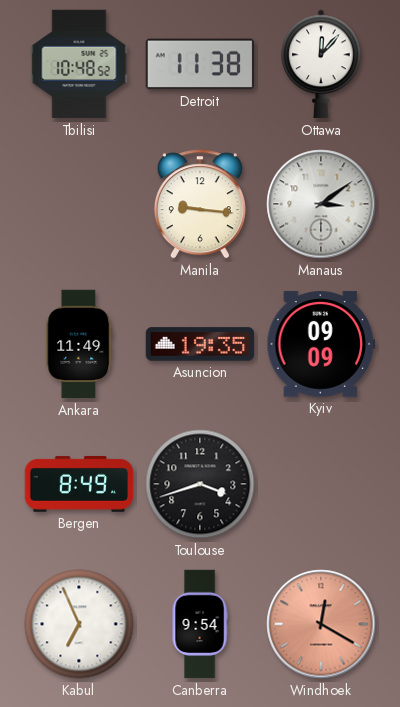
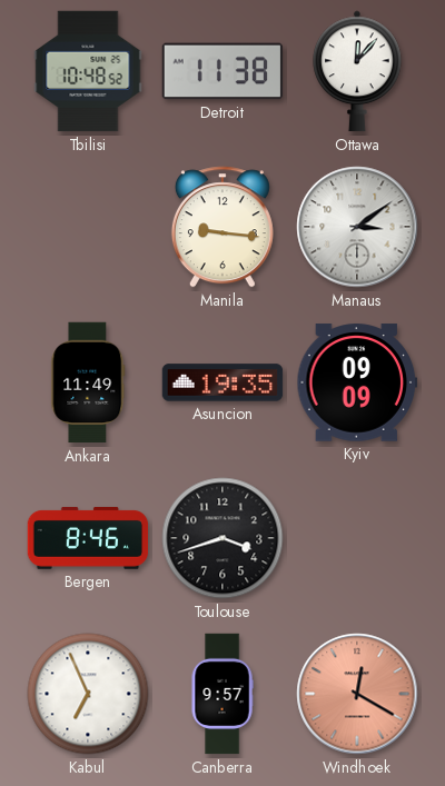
Bergen: 8:49 -> 8:46 (88, 538)
Canberra: 9:54 -> 9:57 (222, 694)
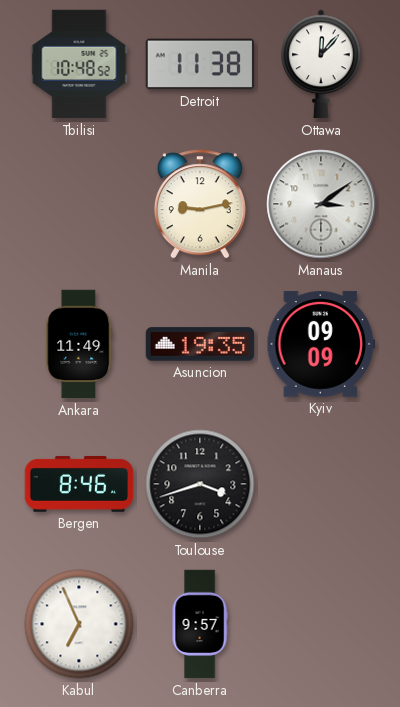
Manila: 9:16 -> 9:13 (200, 204)
Windhoek: 12:20 -> none (357, 694)
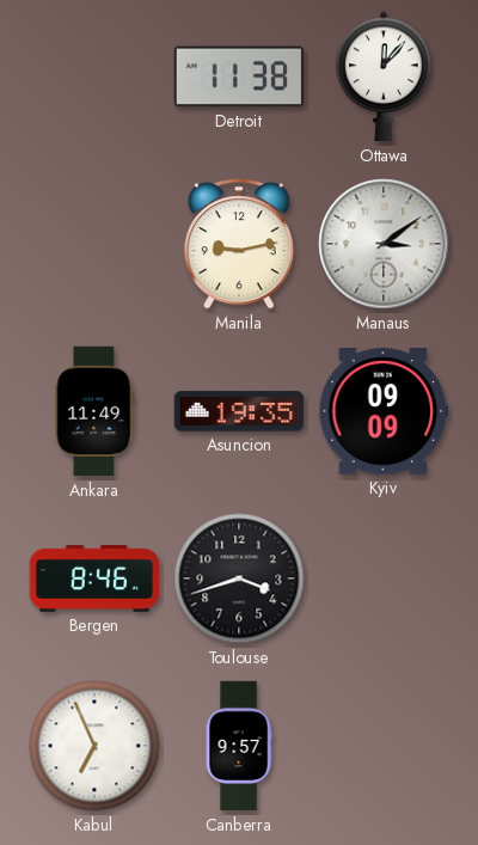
Tbilisi: 10:48 -> none (79, 64)
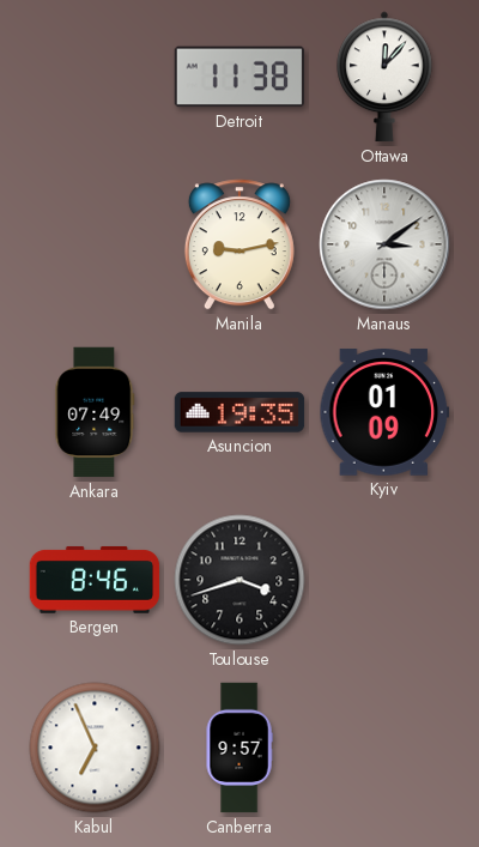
Ankara: 11:49 -> 07:49 (95, 412)
Kyiv: 09:09 -> 01:09 (384, 412)
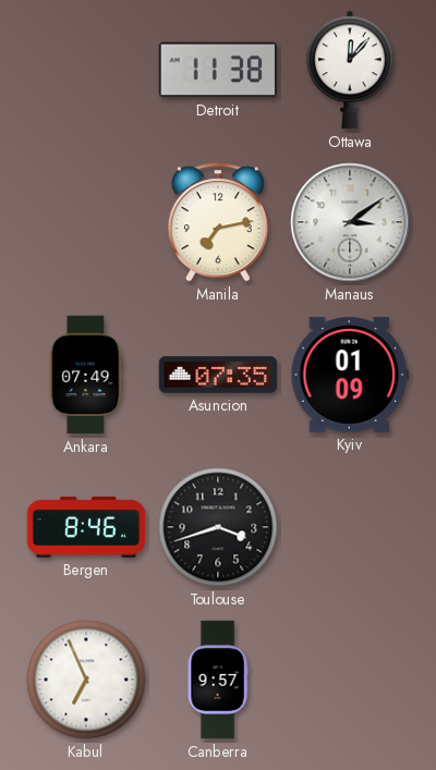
Manila: 9:13 -> 7:13 (218, 222)
Asuncion: 19:35 -> 07:35 (218, 375)
